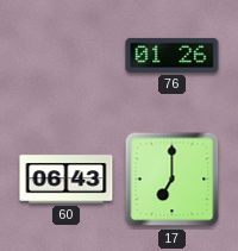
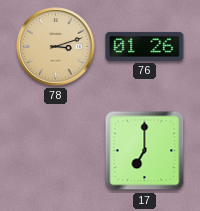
78: none -> 3:12 (56, 47)
60: 06:43 -> none (67, 180)
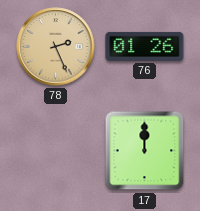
78: 3:12 -> 2:26 (56, 47)
17: 7:00 -> 12:00 (145, 151)
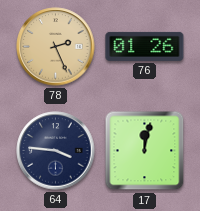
64: none -> 3:46 (56, 151)
17: 12:00 -> 12:02 (145, 151)
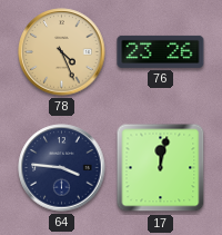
78: 2:26 -> 4:26 (62, 52)
76: 01:26 -> 23:26 (161, 51)
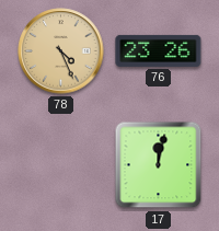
64: 3:46 -> none (62, 168)
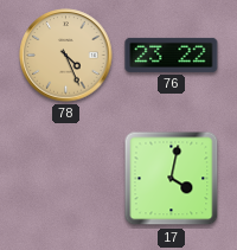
76: 23:26 -> 23:22 (172, 55)
17: 12:02 -> 4:02 (172, 179)
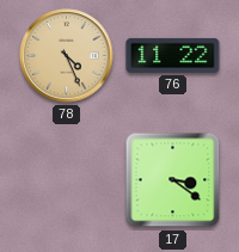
76: 23:22 -> 11:22 (173, 55)
17: 4:02 -> 3:21 (173, 180)
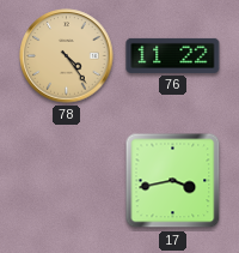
78: 4:26 -> 4:24 (67, 56)
17: 3:21 -> 3:43 (173, 181)
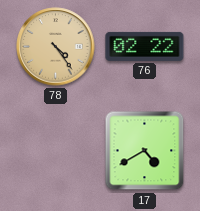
76: 11:22 -> 02:22 (145, 46)
17: 3:43 -> 4:40 (145, 151)
